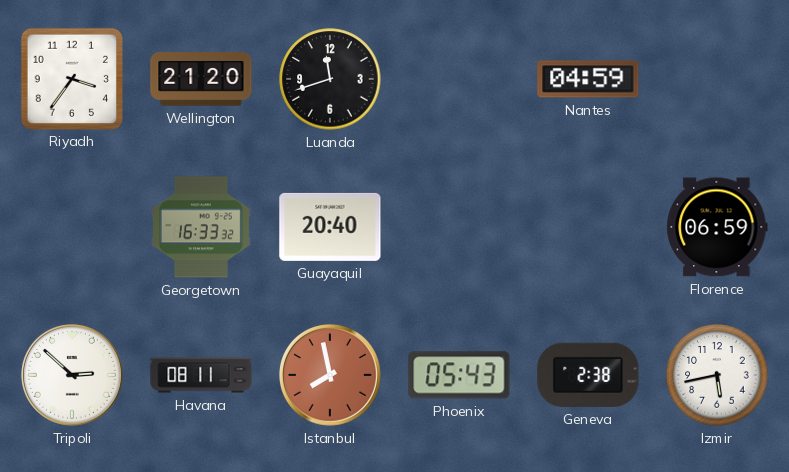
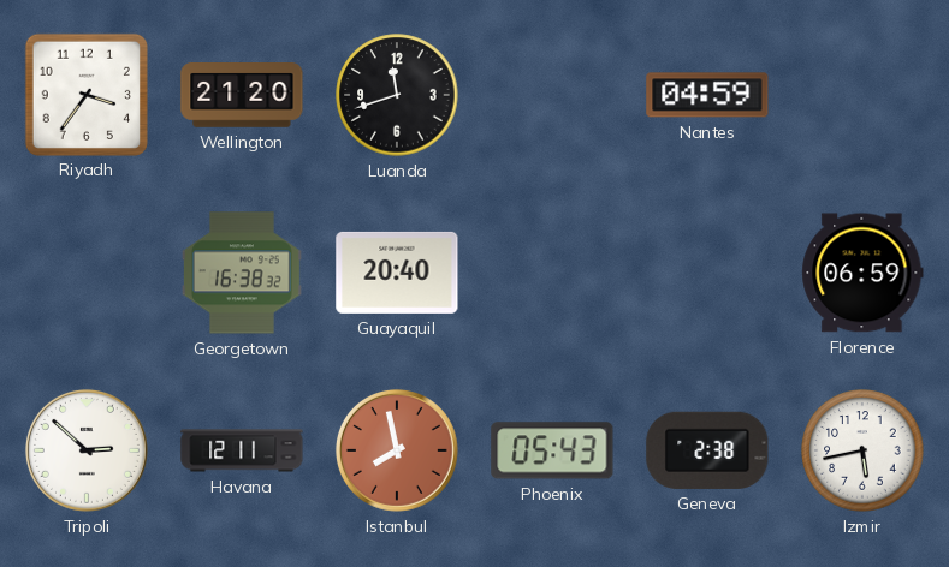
Georgetown: 16:33 -> 16:38 (242, 273)
Havana: 08:11 -> 12:11 (242, 450)
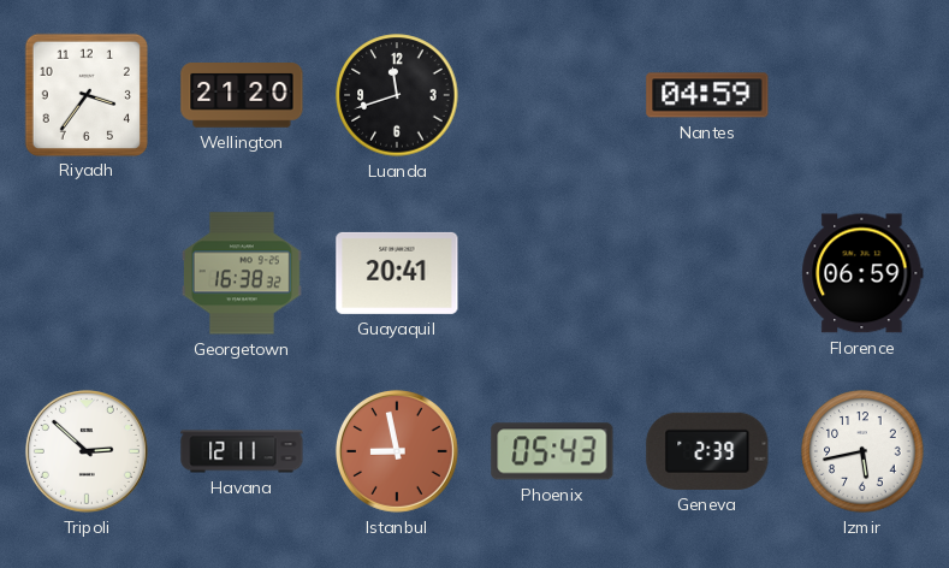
Guayaquil: 20:40 -> 20:41 (397, 273)
Istanbul: 7:58 -> 8:58 (397, 451)
Geneva: 2:38 -> 2:39 (707, 451)
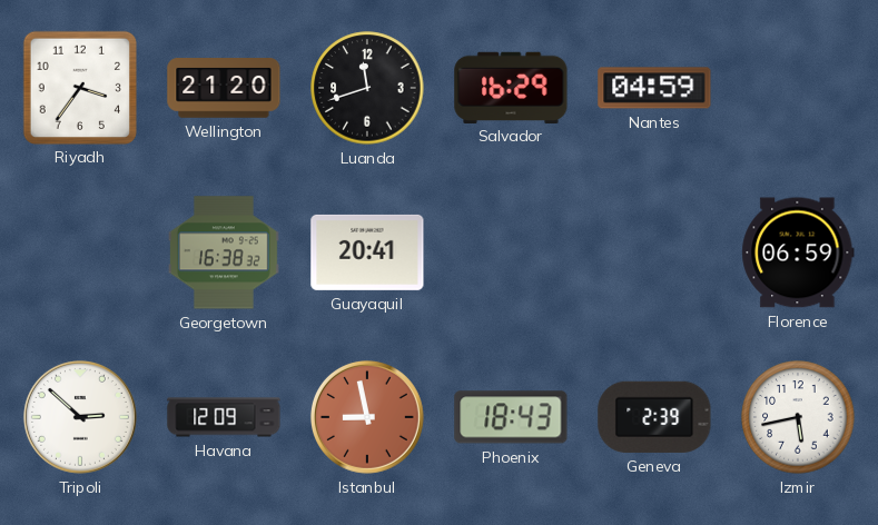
Salvador: none -> 16:29 (511, 87)
Havana: 12:11 -> 12:09 (224, 417)
Phoenix: 05:43 -> 18:43 (511, 417)
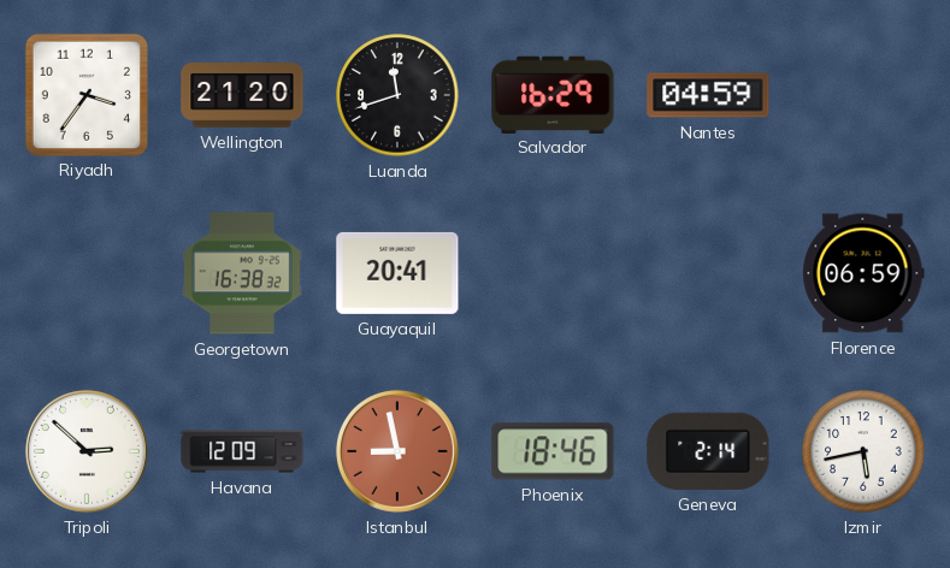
Phoenix: 18:43 -> 18:46 (553, 451)
Geneva: 2:39 -> 2:14 (708, 451)
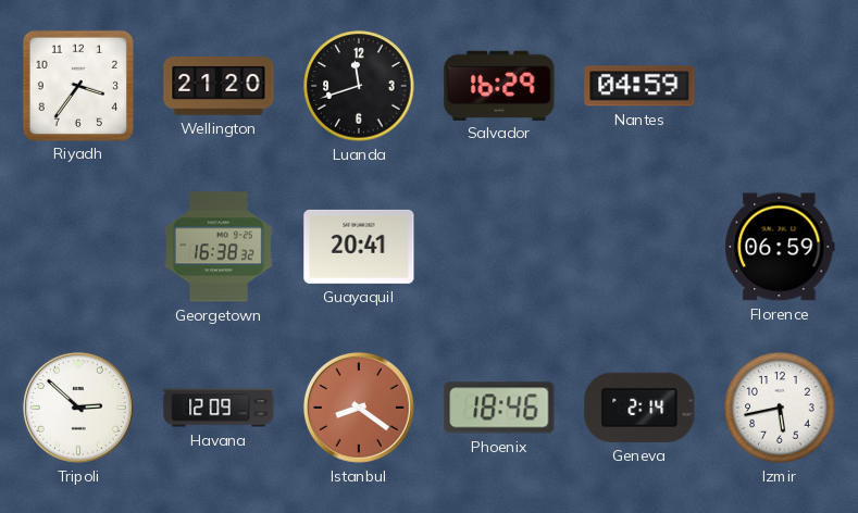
Istanbul: 8:58 -> 8:21 (359, 408)
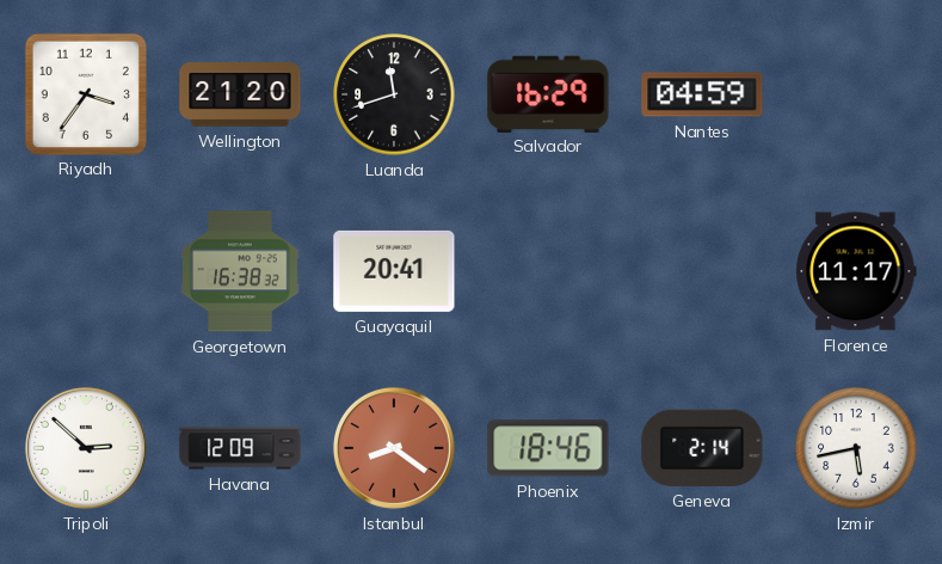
Florence: 06:59 -> 11:17 (856, 271)
